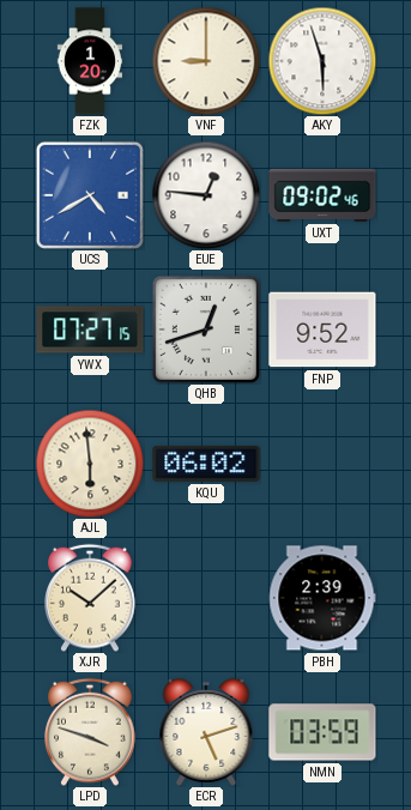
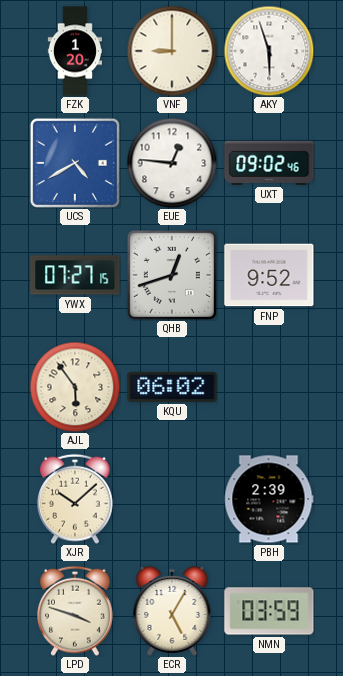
AJL: 5:59 -> 5:54 (75, 387)
ECR: 5:12 -> 5:05 (172, 611)
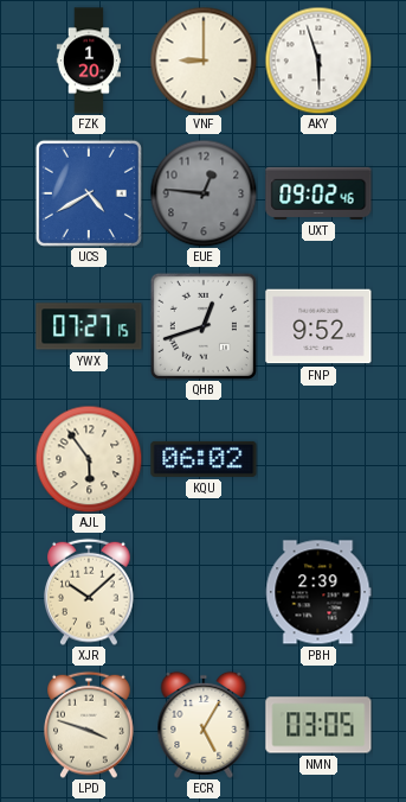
EUE dial: white -> grey (204, 193)
NMN: 03:59 -> 03:05 (318, 725)
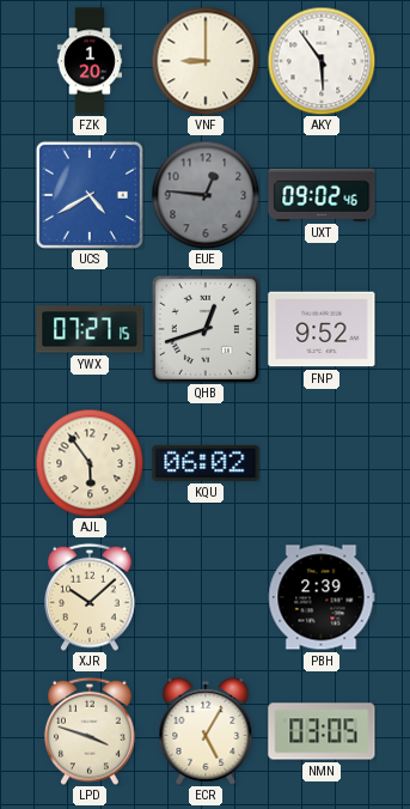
AKY: 5:57 -> 5:54 (322, 61)
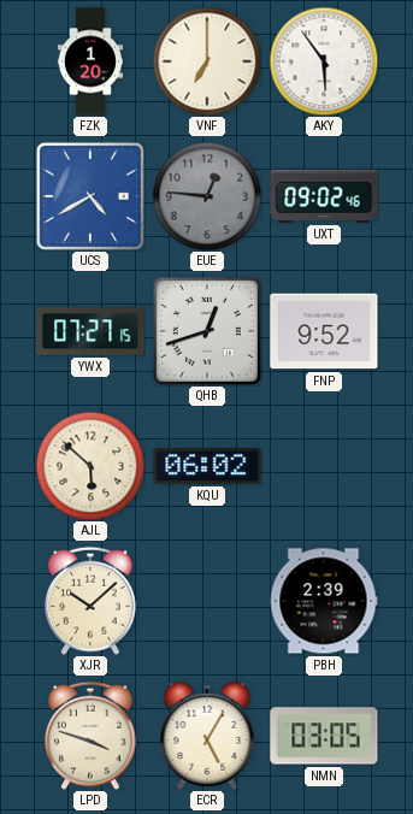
VNF: 9:00 -> 7:00 (207, 61)
AJL: 5:54 -> 5:52 (90, 466)
